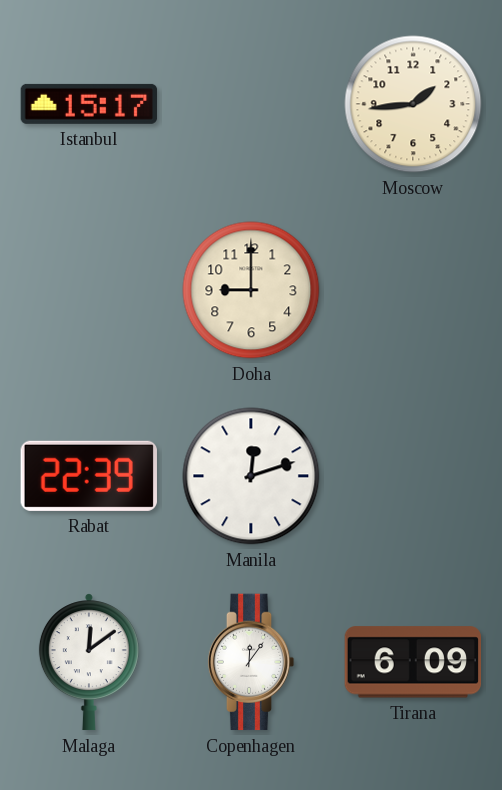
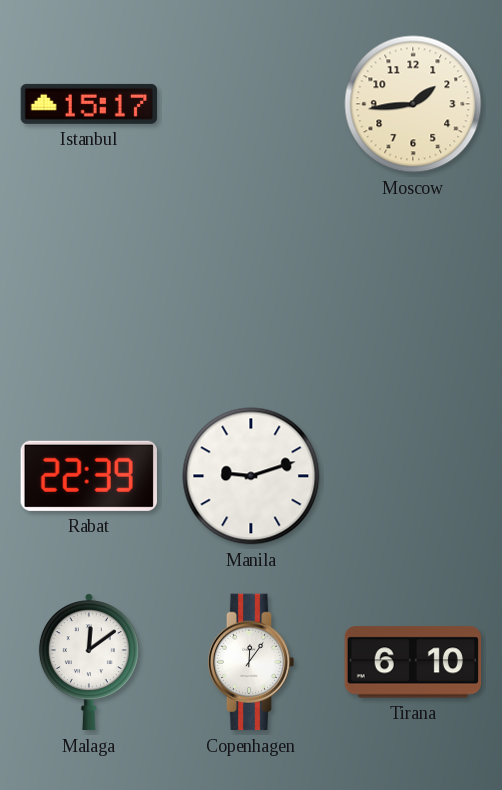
Doha: 9:00 -> none (251, 290)
Manila: 12:12 -> 9:12 (251, 476)
Tirana: 6:09 -> 6:10 (412, 662)
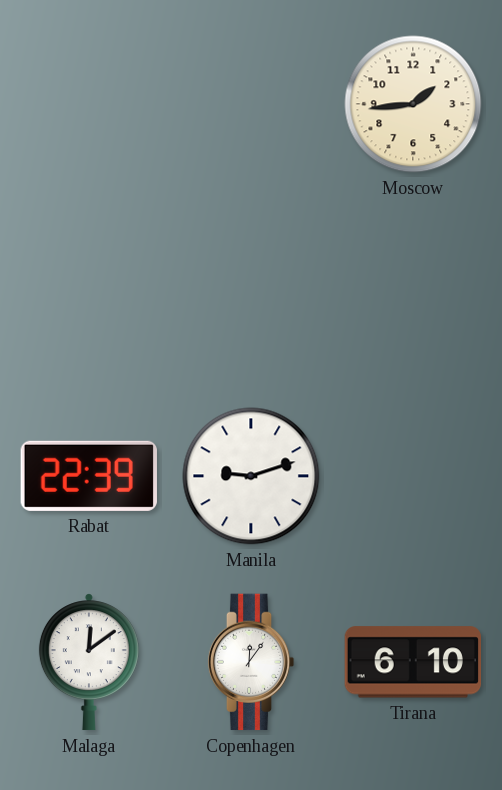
Istanbul: 15:17 -> none (89, 104)
